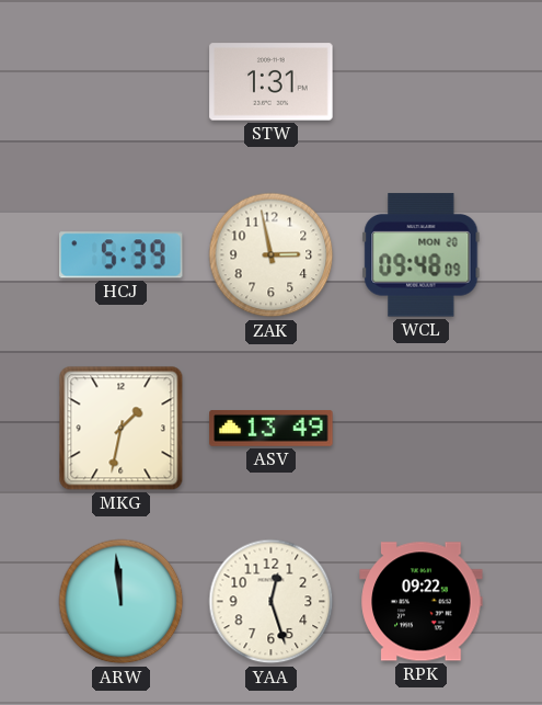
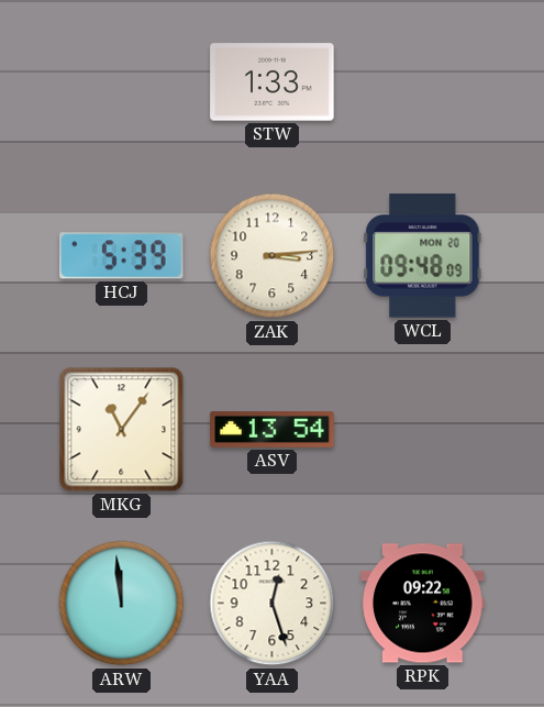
STW: 1:31 -> 1:33 (273, 82)
ZAK: 2:58 -> 3:14 (273, 256)
MKG: 1:32 -> 11:06 (122, 430)
ASV: 13:49 -> 13:54 (273, 430)
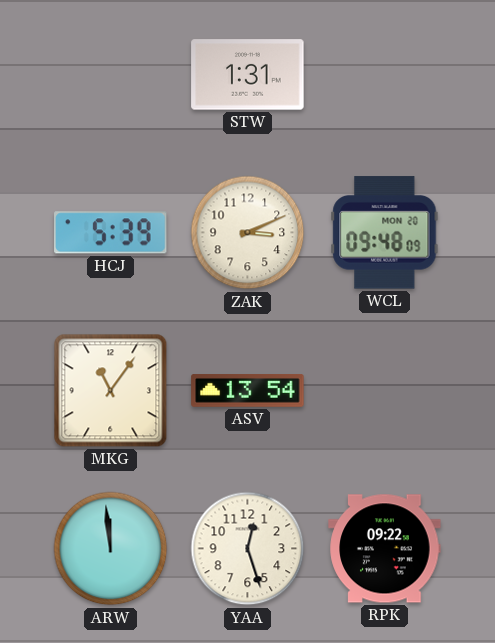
STW: 1:33 -> 1:31 (248, 75)
ZAK: 3:14 -> 3:11 (248, 233)
